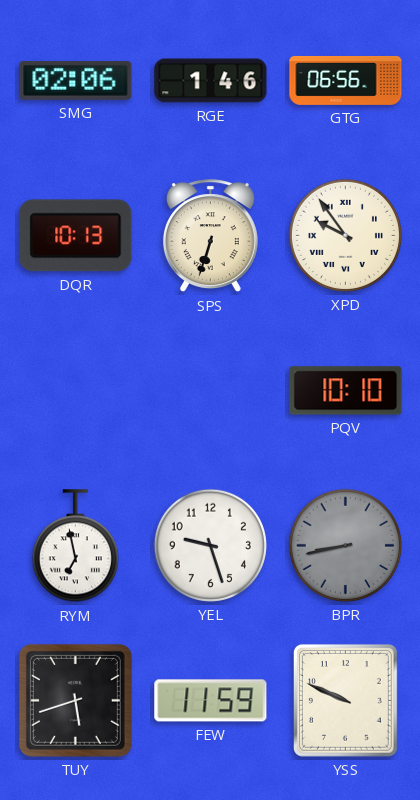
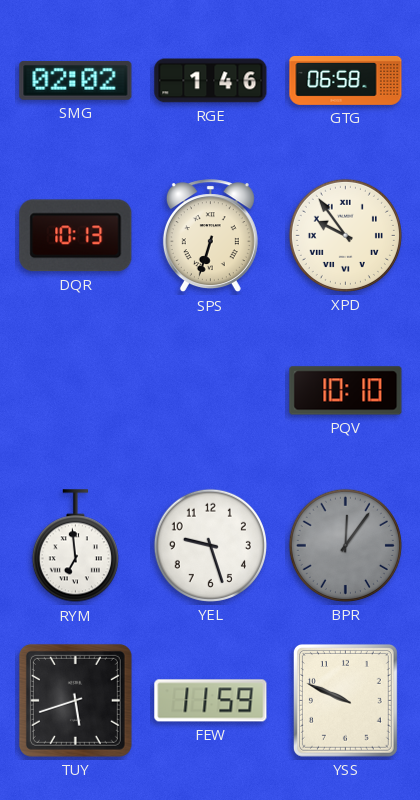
SMG: 02:06 -> 02:02 (76, 80)
GTG: 06:56 -> 06:58 (346, 80)
RYM: 6:58 -> 6:59 (75, 546)
BPR: 8:43 -> 12:06 (345, 545)
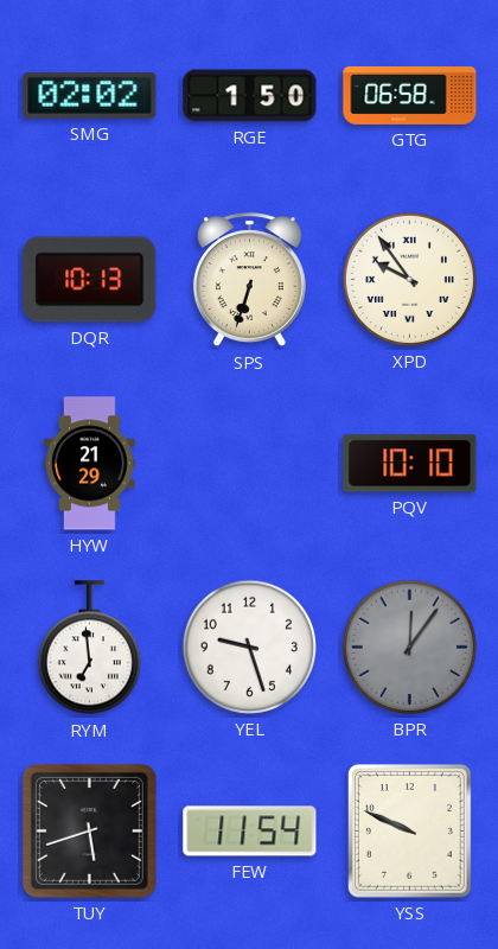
RGE: 1:46 -> 1:50 (250, 96)
HYW: none -> 21:29 (90, 464)
FEW: 11:59 -> 11:54 (250, 832)
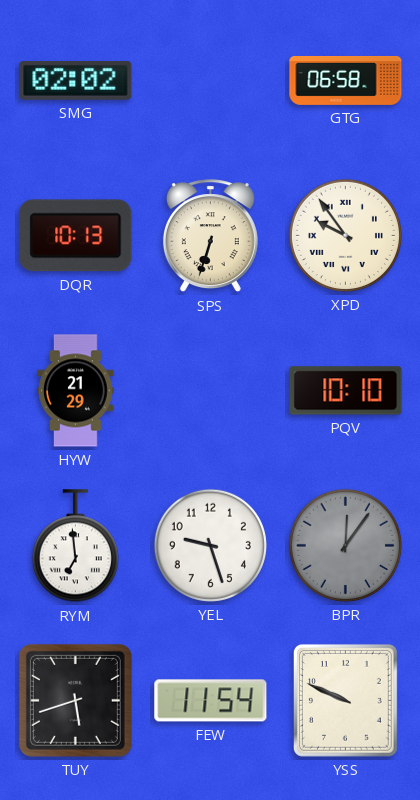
RGE: 1:50 -> none (250, 96)
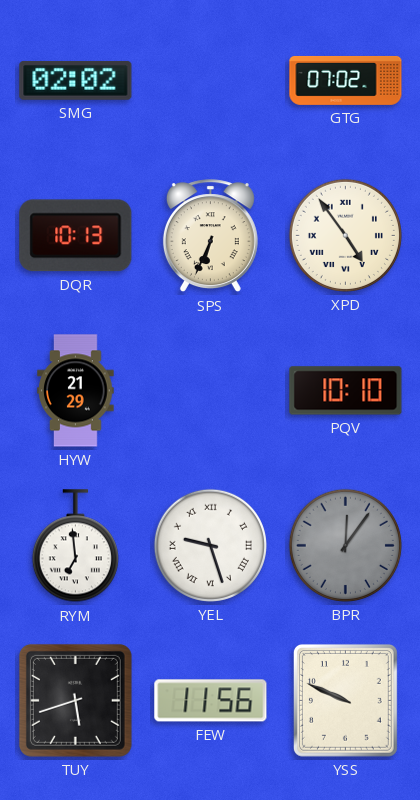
GTG: 06:58 -> 07:02 (346, 80)
SPS: 6:33 -> 6:34 (210, 236)
XPD: 9:54 -> 4:54 (345, 235)
YEL numerals: Arabic -> Roman (210, 545)
FEW: 11:54 -> 11:56 (211, 701)
